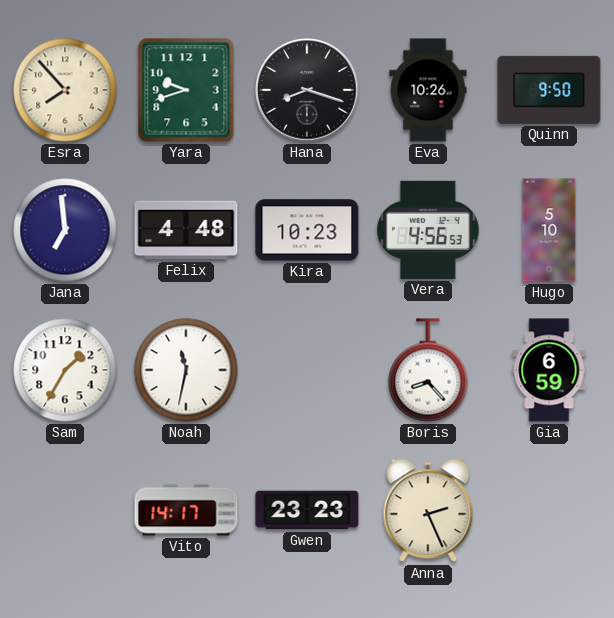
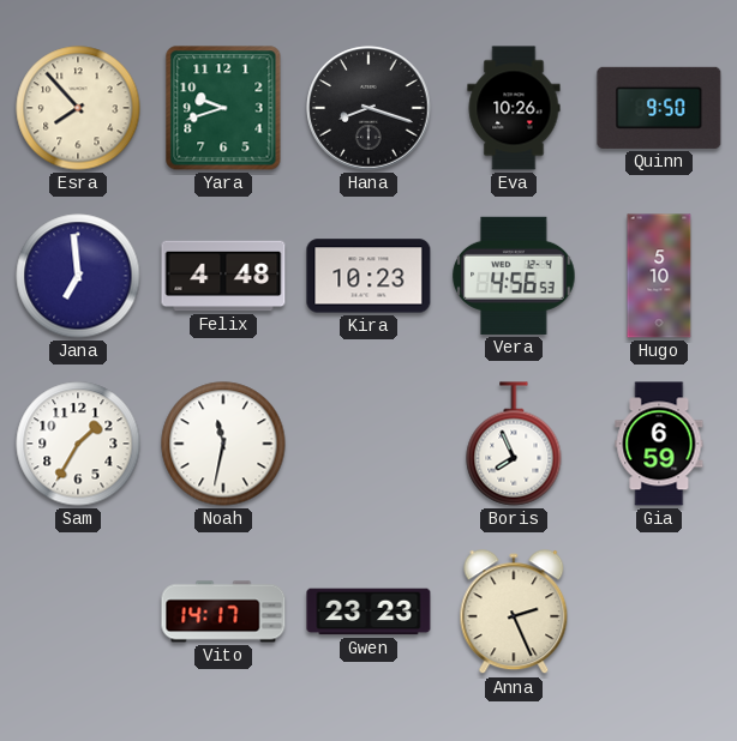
Boris: 8:23 -> 7:56 (514, 444)
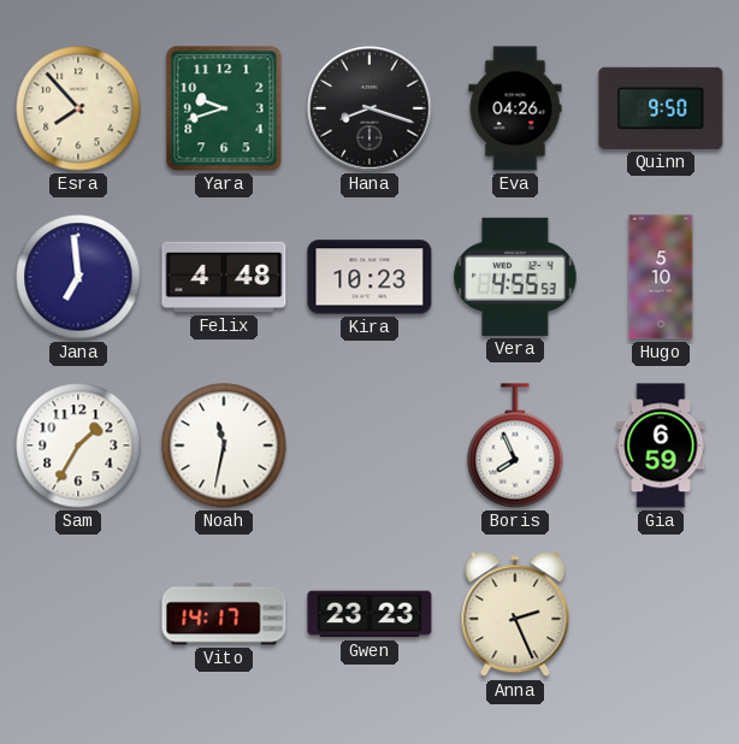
Eva: 10:26 -> 04:26 (515, 108)
Vera: 4:56 -> 4:55 (515, 277)
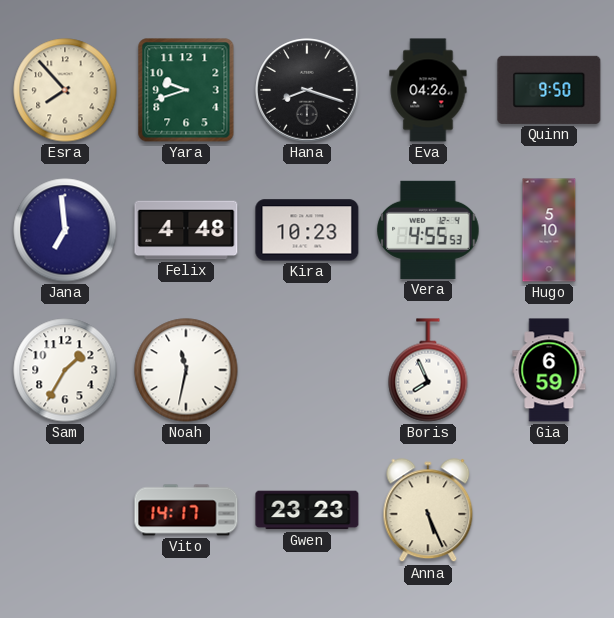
Anna: 2:26 -> 5:26 (428, 511)
